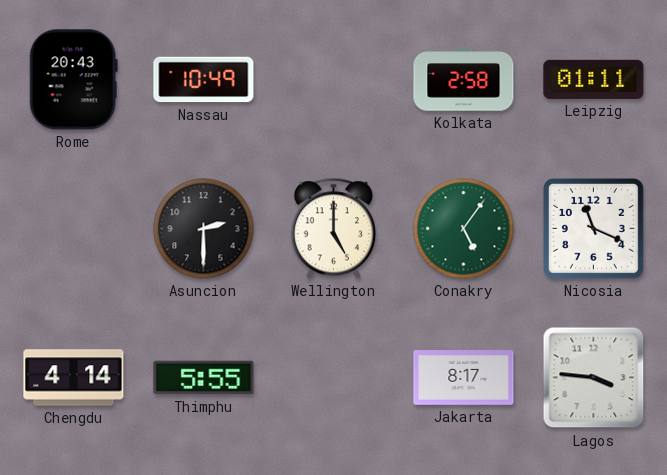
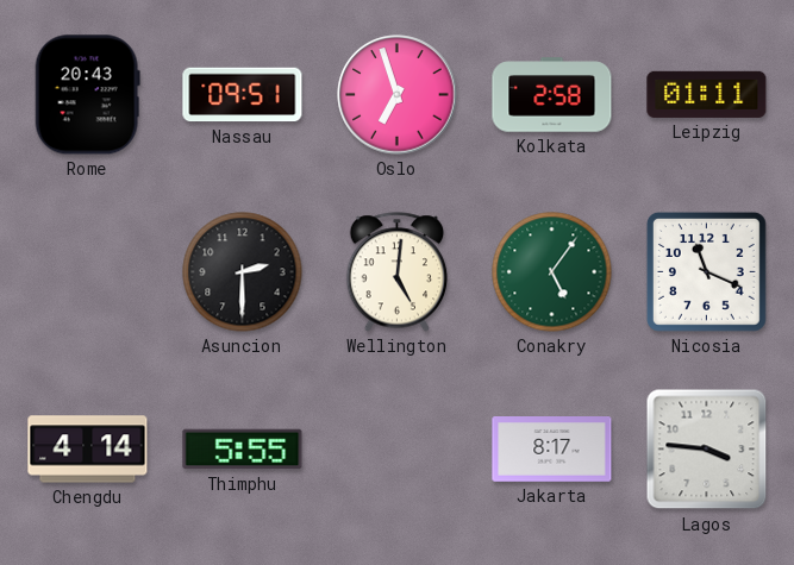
Nassau: 10:49 -> 09:51 (243, 95)
Oslo: none -> 6:57 (398, 95)
Wellington: 5:00 -> 5:01 (398, 272)
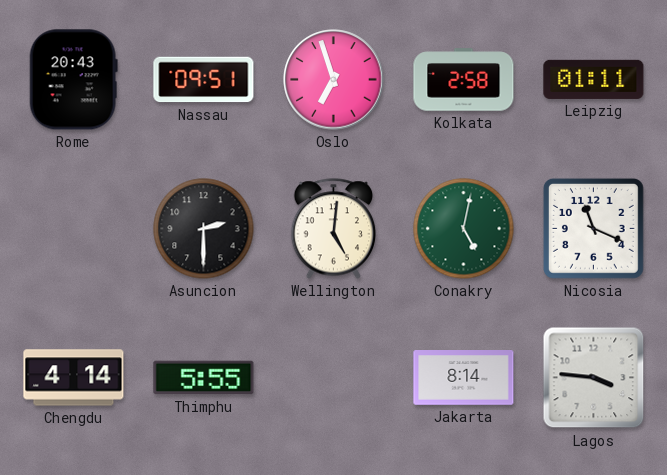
Conakry: 5:06 -> 5:02 (464, 229)
Jakarta: 8:17 -> 8:14 (464, 378)
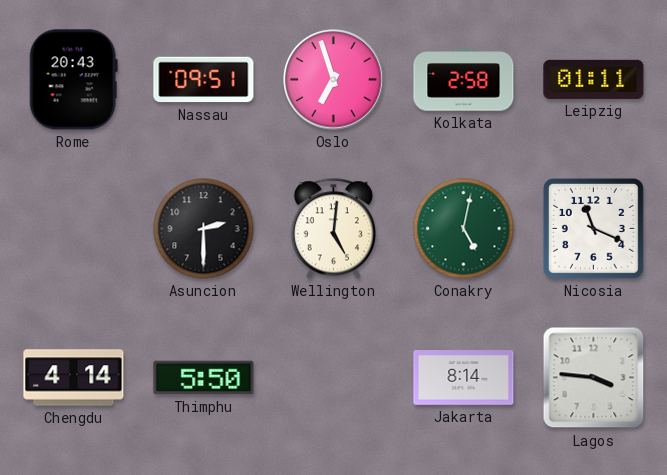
Thimphu: 5:55 -> 5:50 (204, 378)
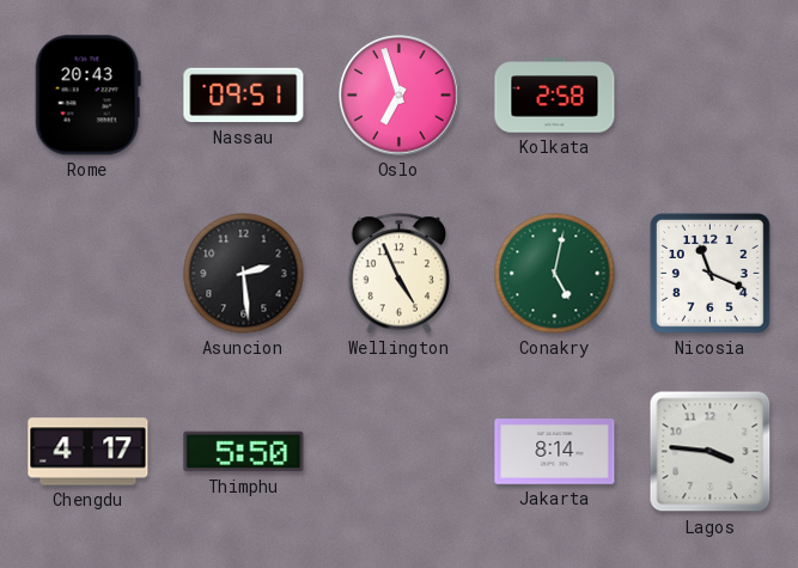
Leipzig: 01:11 -> none (594, 79)
Asuncion: 2:30 -> 2:29 (244, 274)
Wellington: 5:01 -> 4:56 (400, 274)
Chengdu: 4:14 -> 4:17 (89, 452)
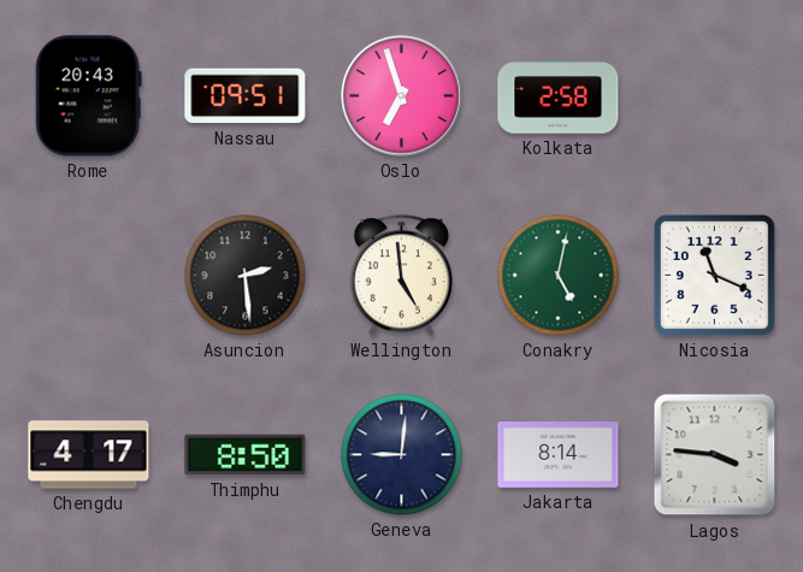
Wellington: 4:56 -> 4:59 (402, 276)
Thimphu: 5:50 -> 8:50 (246, 455)
Geneva: none -> 9:01 (402, 455)
